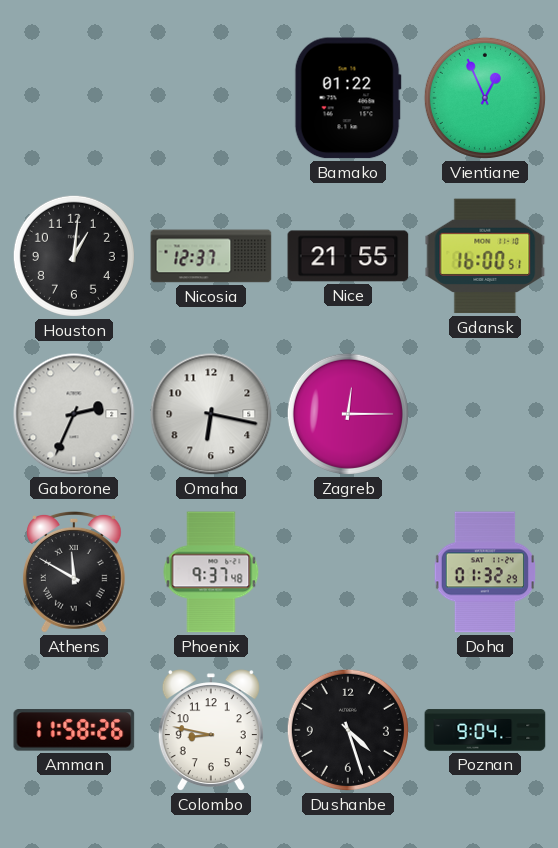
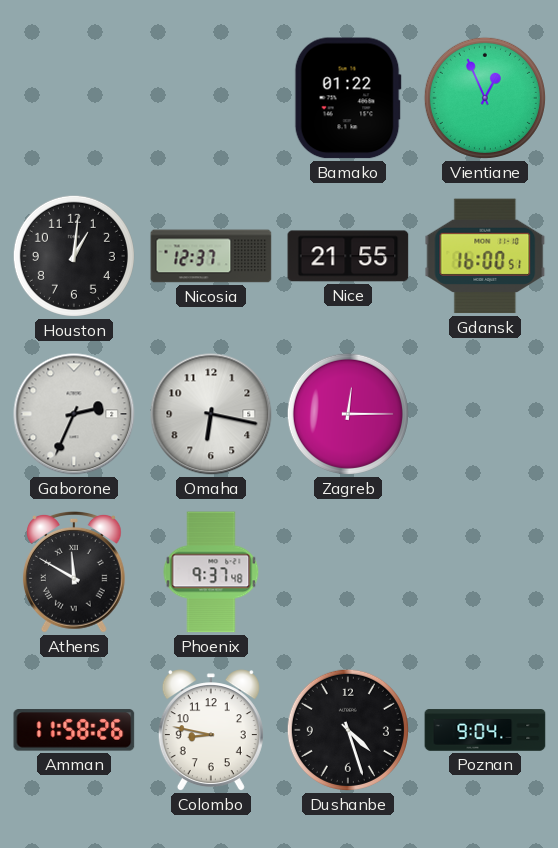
Doha: 01:32 -> none (484, 572)
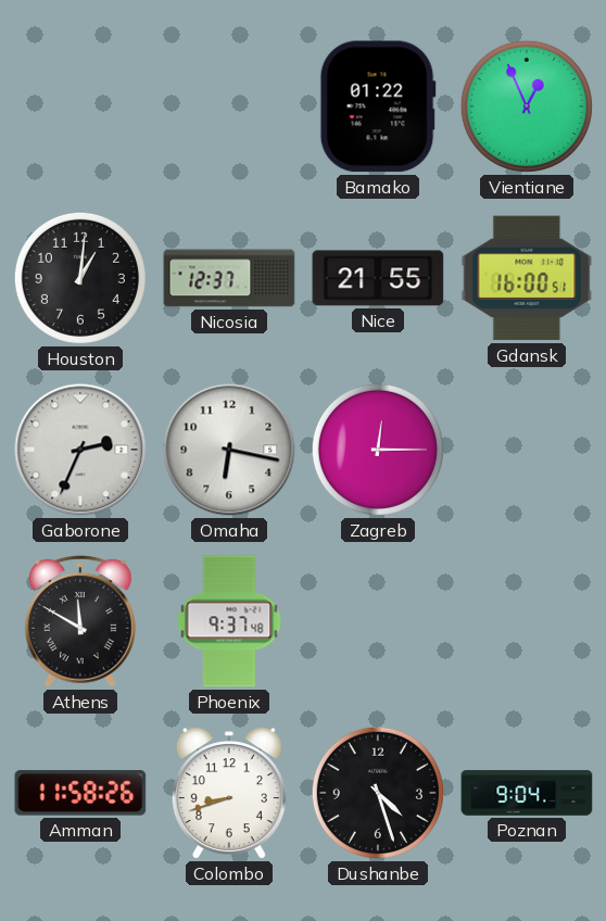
Colombo: 8:47 -> 8:42 (229, 794)
